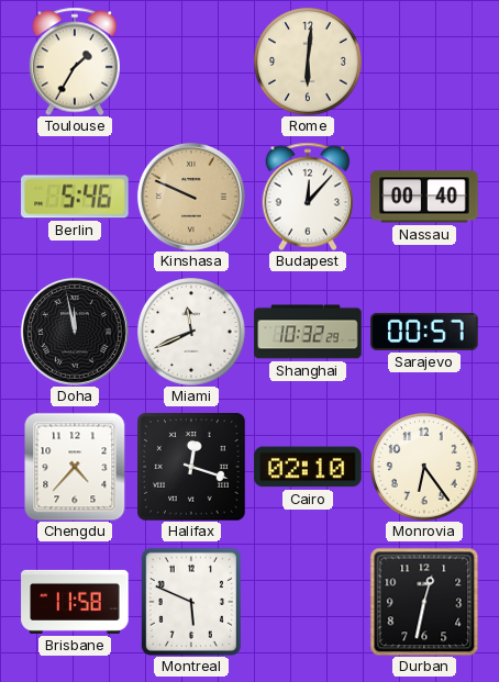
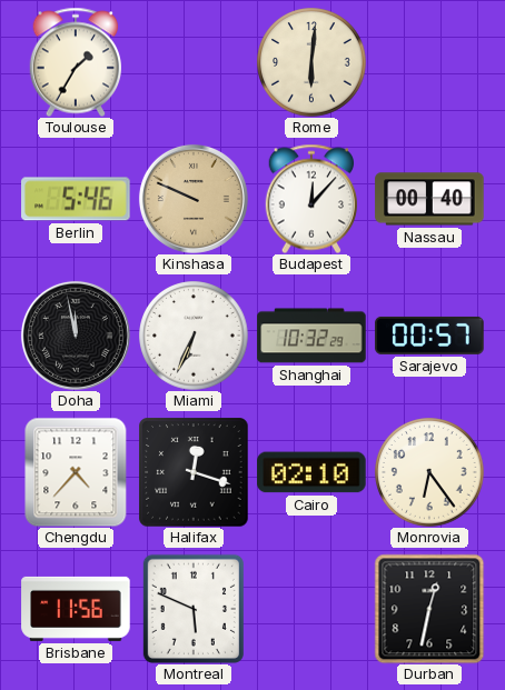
Miami: 11:41 -> 6:34 (194, 336)
Brisbane: 11:58 -> 11:56 (76, 609)
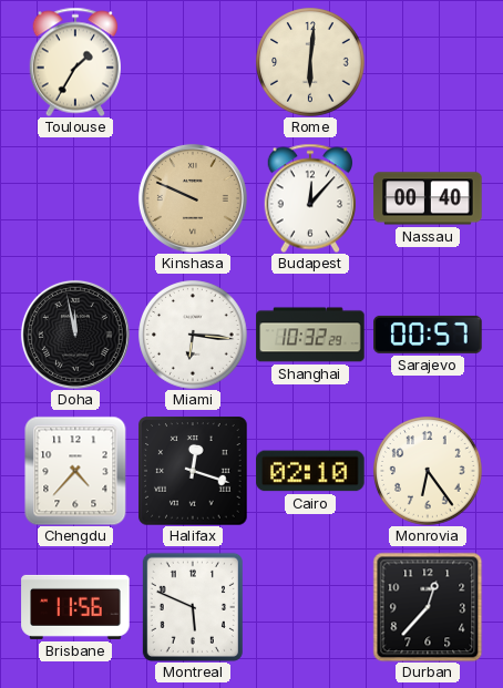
Berlin: 5:46 -> none (76, 199)
Miami: 6:34 -> 6:16 (193, 335)
Durban: 12:32 -> 12:37 (428, 607)
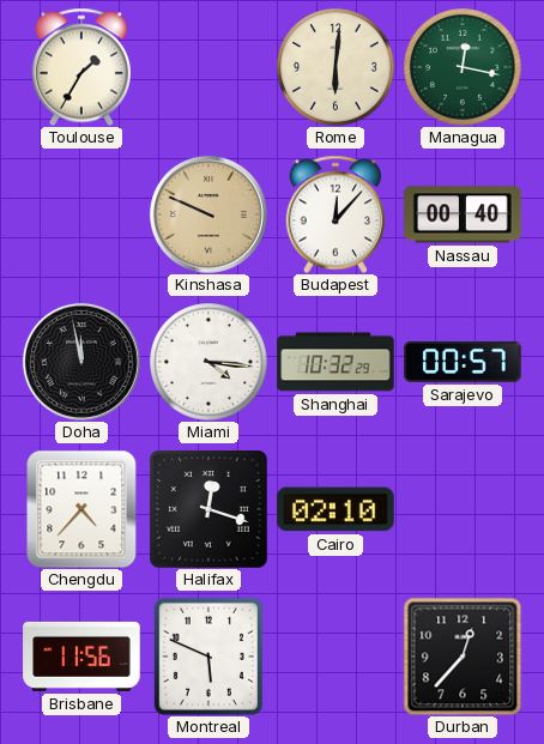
Managua: none -> 12:17 (463, 67)
Miami: 6:16 -> 4:16 (208, 362)
Monrovia: 6:24 -> none (428, 471)
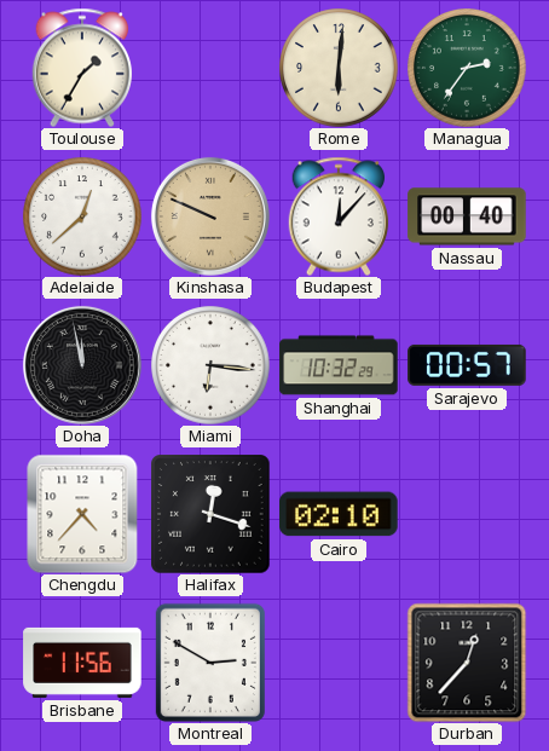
Managua: 12:17 -> 2:36 (467, 68)
Adelaide: none -> 12:38 (82, 216)
Miami: 4:16 -> 6:16 (210, 365)
Montreal: 5:49 -> 2:50 (210, 663)
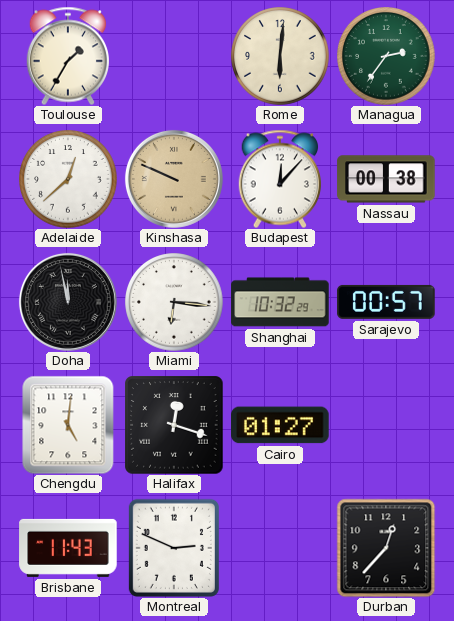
Nassau: 00:40 -> 00:38 (386, 179)
Chengdu: 4:37 -> 5:01 (68, 425)
Cairo: 02:10 -> 01:27 (280, 425)
Brisbane: 11:56 -> 11:43 (68, 548)
Montreal: 2:50 -> 2:49 (174, 548)
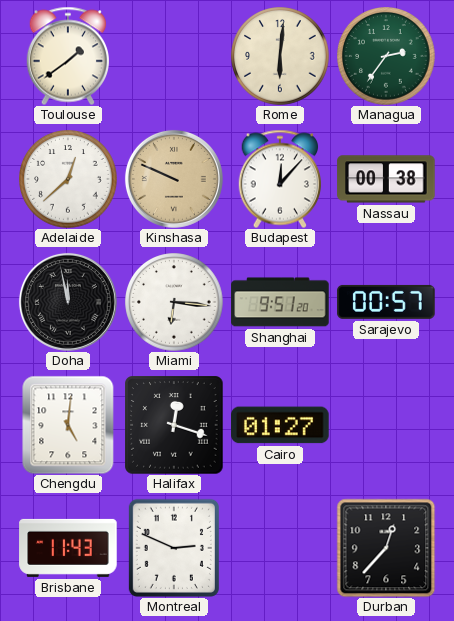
Toulouse: 1:35 -> 1:39 (67, 56)
Shanghai: 10:32 -> 9:51 (280, 302)
